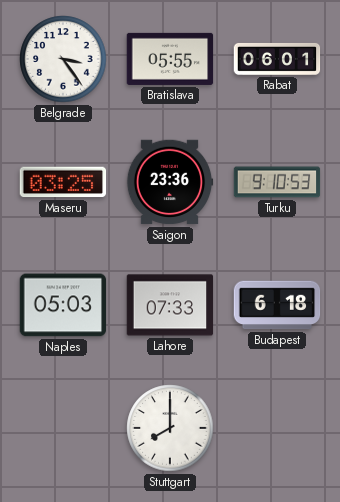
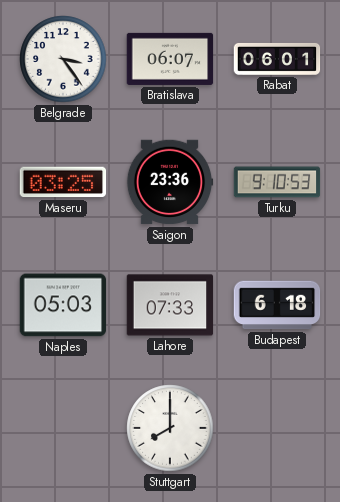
Bratislava: 05:55 -> 06:07 (170, 59)
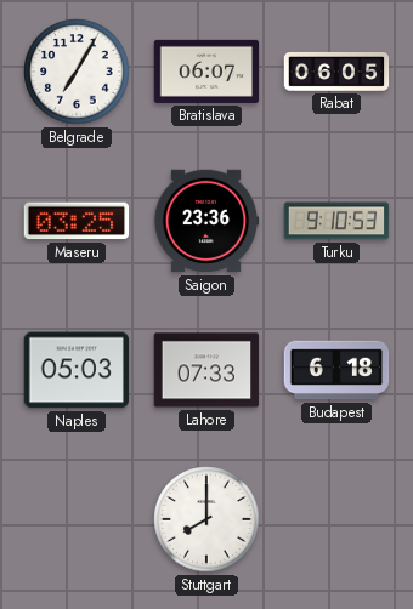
Belgrade: 3:24 -> 7:05 (77, 72)
Rabat: 06:01 -> 06:05 (336, 72)
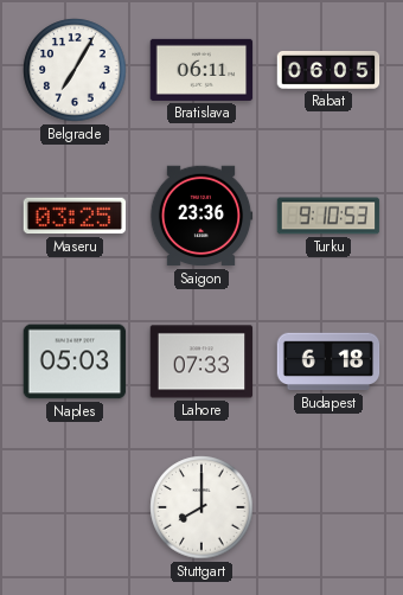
Bratislava: 06:07 -> 06:11 (201, 70)
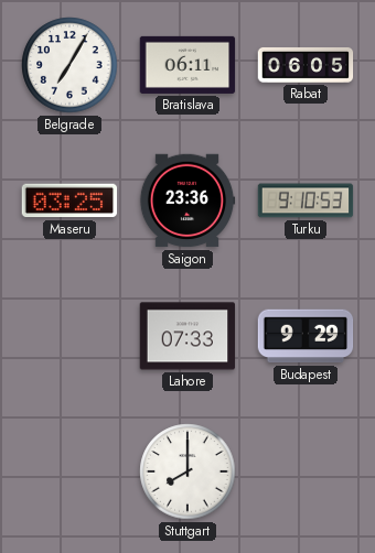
Naples: 05:03 -> none (75, 362)
Budapest: 6:18 -> 9:29 (306, 336)
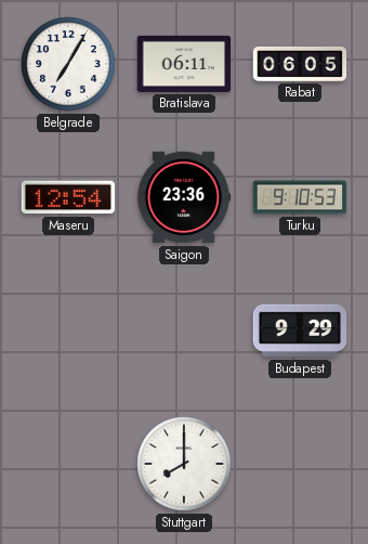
Maseru: 03:25 -> 12:54 (68, 197)
Lahore: 07:33 -> none (187, 336)
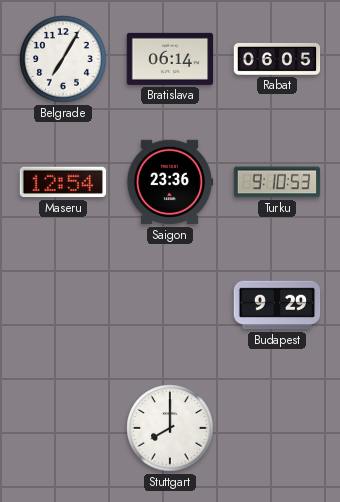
Bratislava: 06:11 -> 06:14 (170, 59)
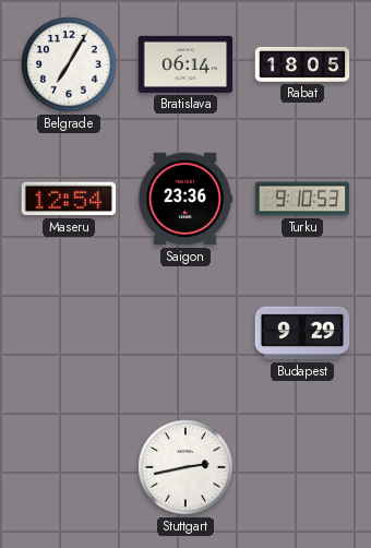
Rabat: 06:05 -> 18:05 (302, 64)
Stuttgart: 8:00 -> 2:43 (185, 467)
